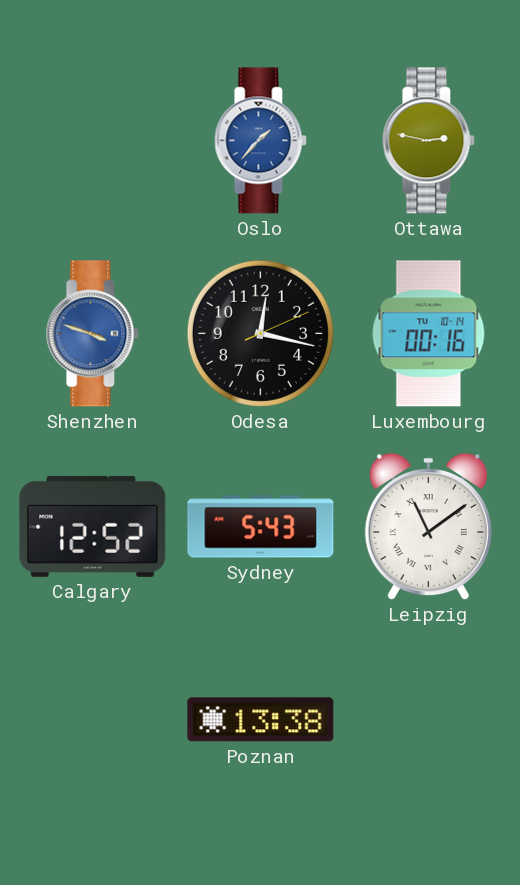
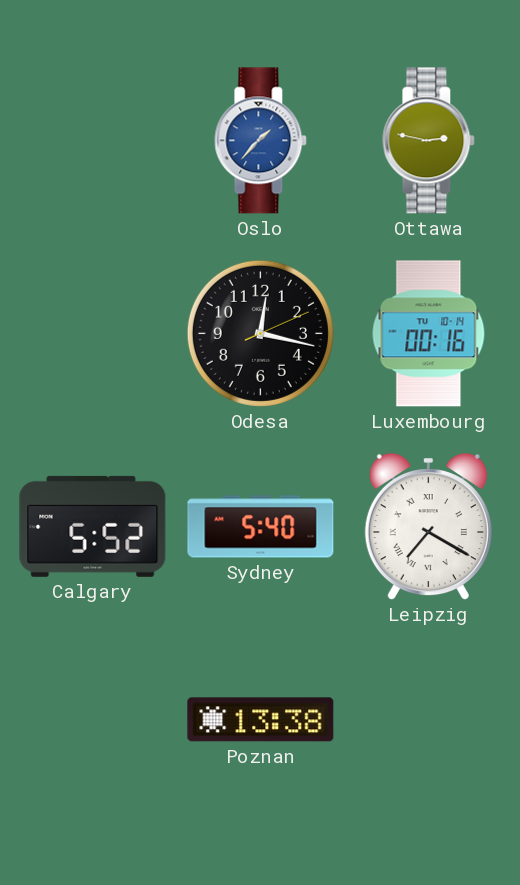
Shenzhen: 3:48 -> none (93, 334)
Calgary: 12:52 -> 5:52 (93, 526)
Sydney: 5:43 -> 5:40 (261, 527)
Leipzig: 11:09 -> 7:20 (428, 527)
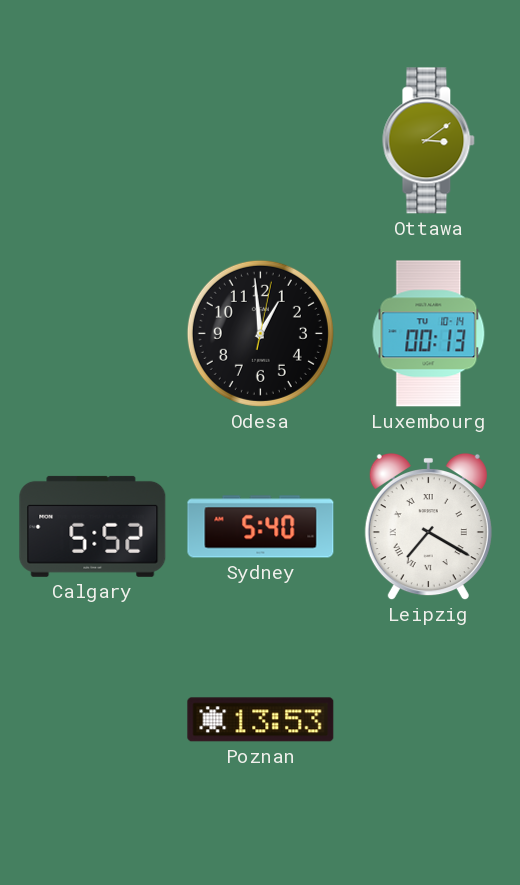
Oslo: 1:37 -> none (261, 141)
Ottawa: 2:47 -> 3:09 (429, 141)
Odesa: 12:17 -> 12:59 (260, 333)
Luxembourg: 00:16 -> 00:13 (429, 334)
Poznan: 13:38 -> 13:53 (261, 720)
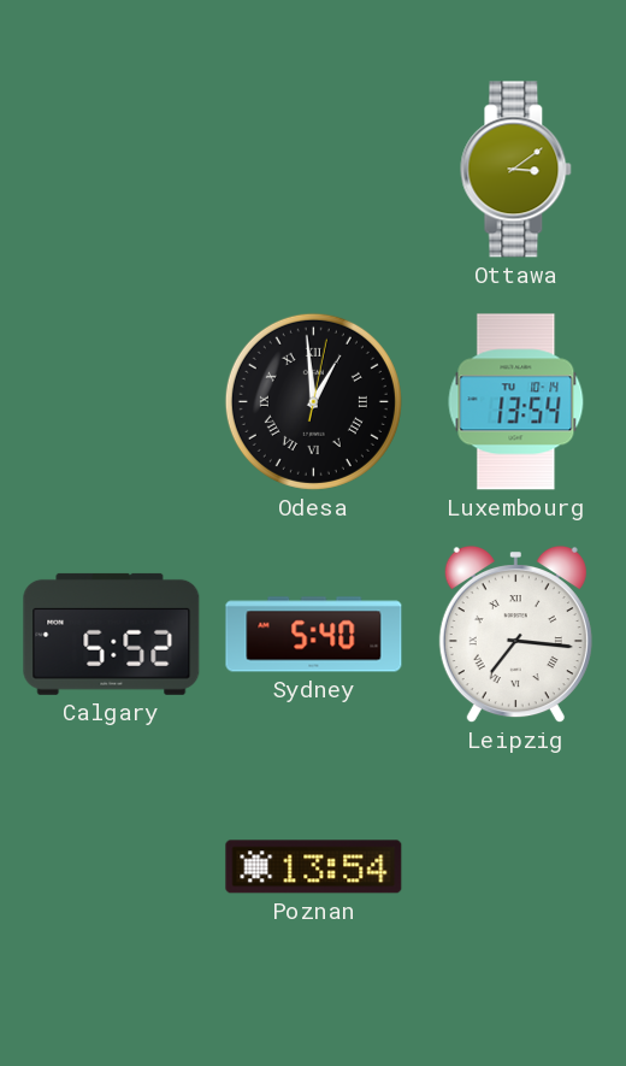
Odesa numerals: Arabic -> Roman (313, 401)
Luxembourg: 00:13 -> 13:54 (516, 402)
Leipzig: 7:20 -> 7:16 (515, 635)
Poznan: 13:53 -> 13:54 (314, 867)
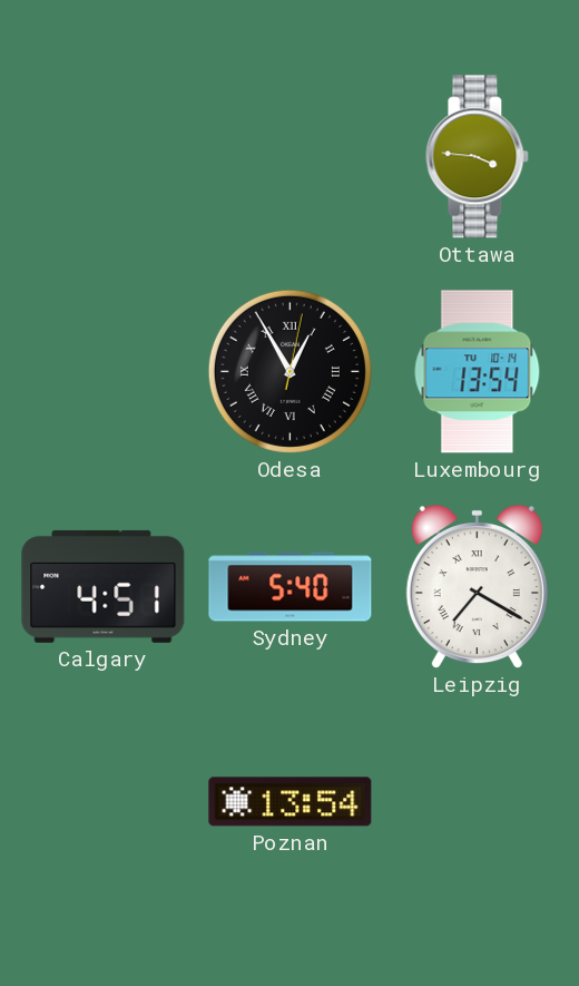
Ottawa: 3:09 -> 3:46 (478, 157)
Odesa: 12:59 -> 12:55 (289, 371)
Calgary: 5:52 -> 4:51 (104, 586)
Leipzig: 7:16 -> 7:20 (477, 587)
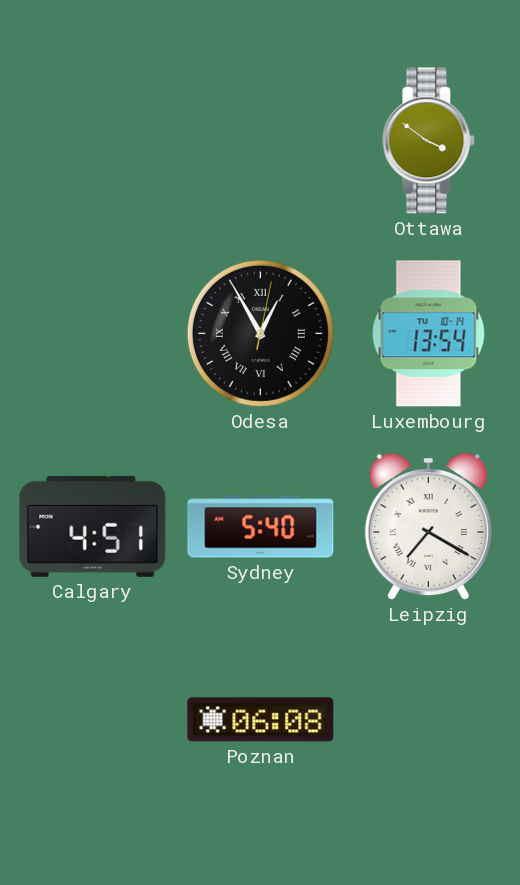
Ottawa: 3:46 -> 3:51 (429, 141)
Poznan: 13:54 -> 06:08 (261, 720)
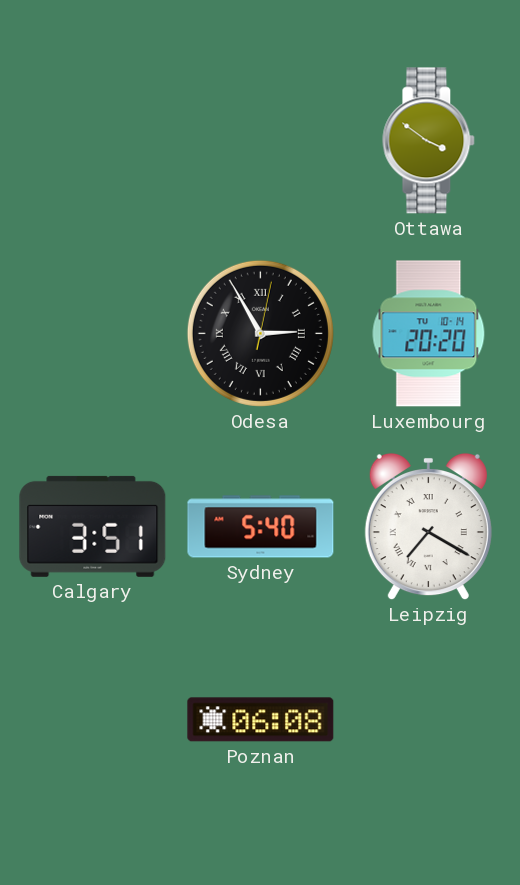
Odesa: 12:55 -> 2:55 (260, 333)
Luxembourg: 13:54 -> 20:20 (429, 334)
Calgary: 4:51 -> 3:51 (93, 526)
